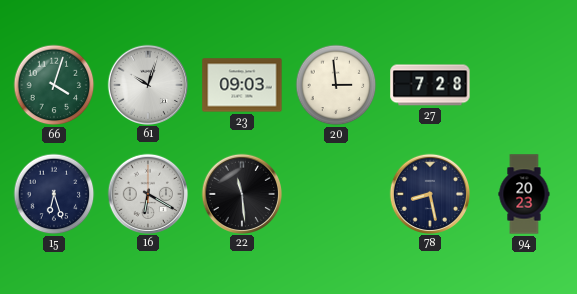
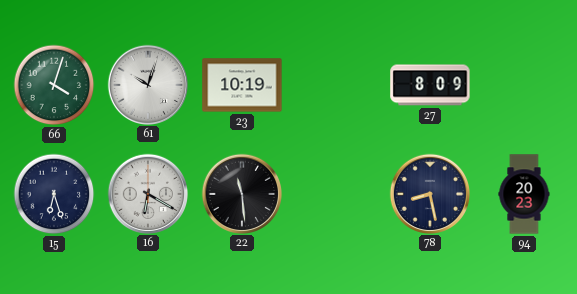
23: 09:03 -> 10:19 (242, 85)
20: 2:59 -> none (336, 85)
27: 7:28 -> 8:09 (430, 85)
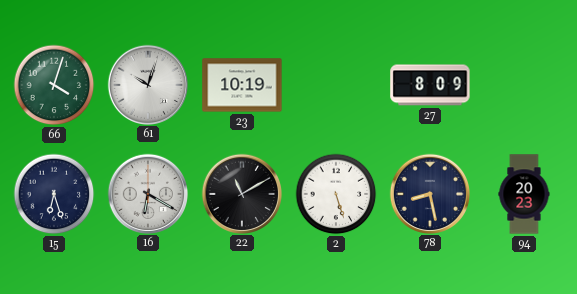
22: 11:29 -> 11:10 (241, 193)
2: none -> 5:27 (336, 194)
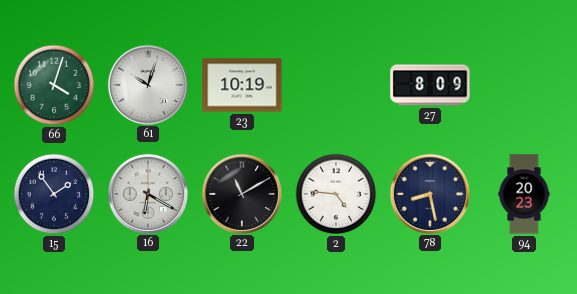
15: 6:27 -> 1:54 (54, 194)
2: 5:27 -> 4:46 (336, 194)
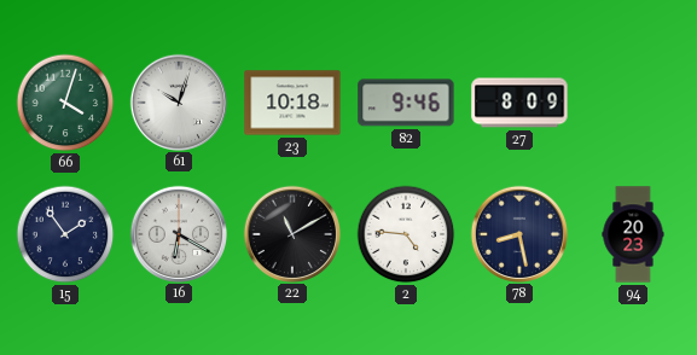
23: 10:19 -> 10:18 (292, 103)
82: none -> 9:46 (406, 103)
